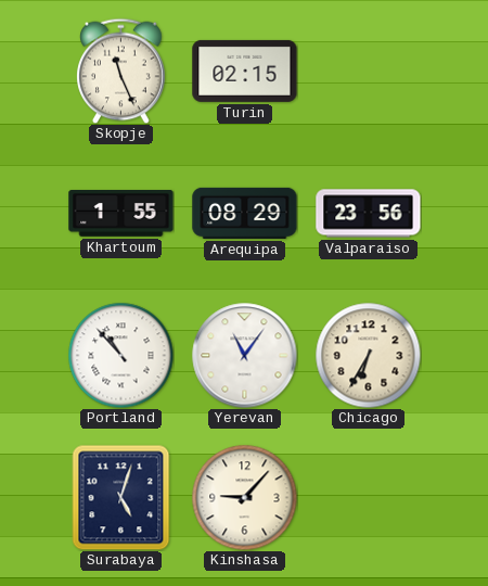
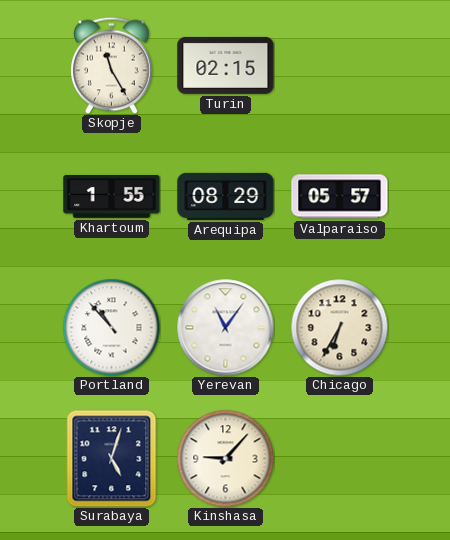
Skopje: 11:26 -> 11:25 (112, 65)
Valparaiso: 23:56 -> 05:57 (340, 197)
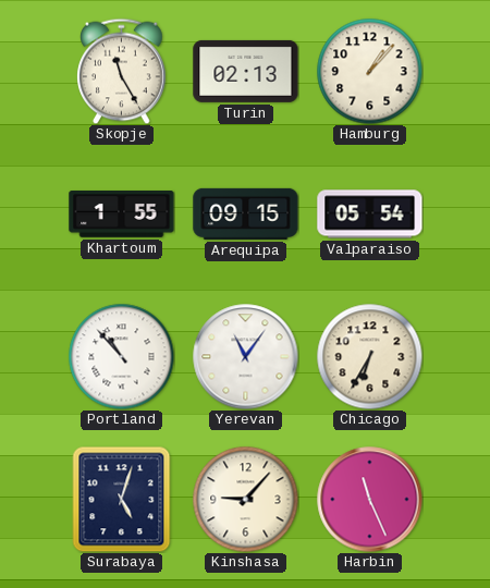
Turin: 02:15 -> 02:13 (246, 71)
Hamburg: none -> 1:07 (369, 71)
Arequipa: 08:29 -> 09:15 (246, 213)
Valparaiso: 05:57 -> 05:54 (370, 215)
Harbin: none -> 11:26 (370, 500)
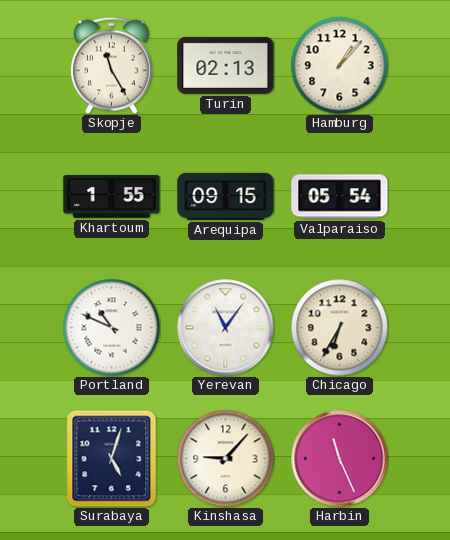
Portland: 10:53 -> 10:49 (111, 327)
